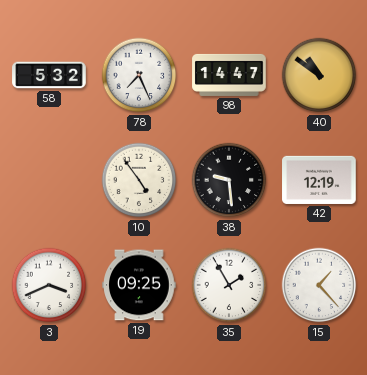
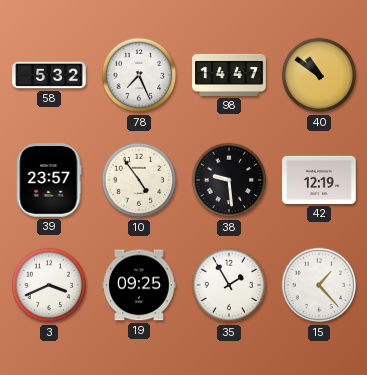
39: none -> 23:57 (49, 180)
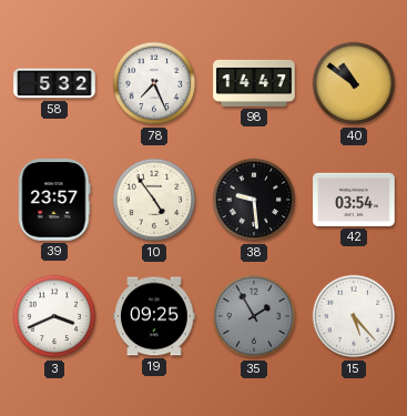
42: 12:19 -> 03:54 (354, 200)
35 dial: white -> grey (254, 316)
15: 1:23 -> 5:23 (354, 316)
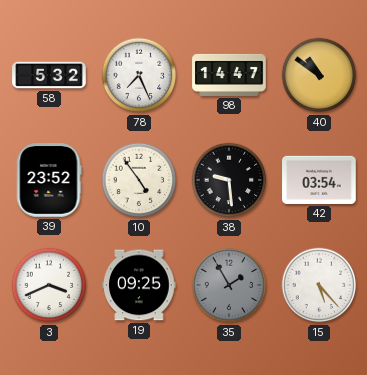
39: 23:57 -> 23:52 (49, 180)
